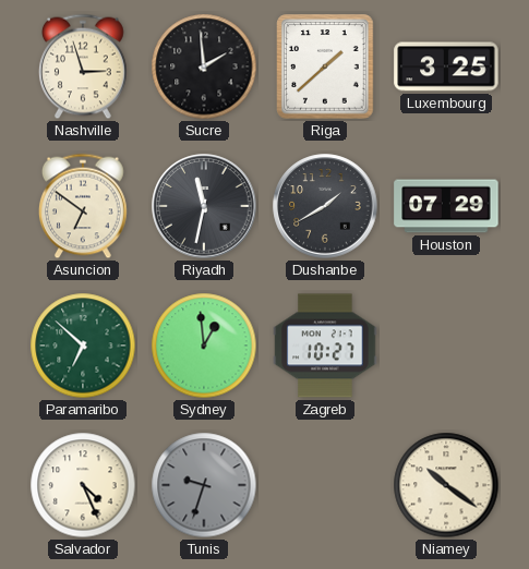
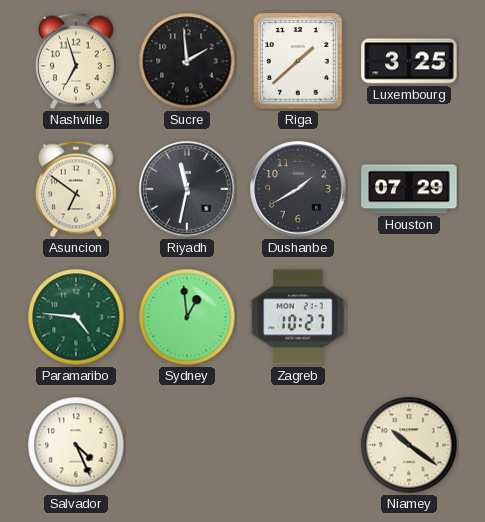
Nashville: 2:57 -> 6:57 (76, 61)
Paramaribo: 6:52 -> 4:46 (76, 317)
Tunis: 9:33 -> none (204, 485)
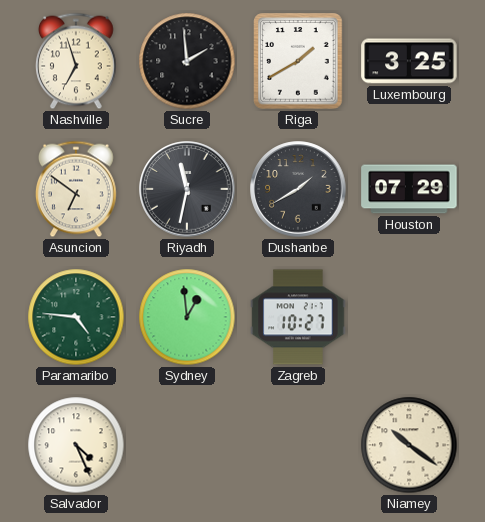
Riga: 1:38 -> 1:40 (298, 61)
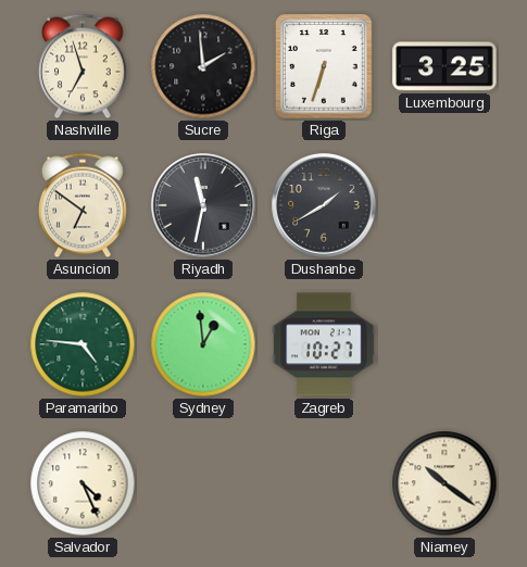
Riga: 1:40 -> 6:33 (324, 66)
Houston: 07:29 -> none (409, 189)
